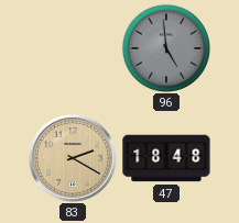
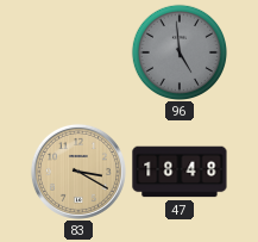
83: 2:20 -> 3:20 (78, 172)
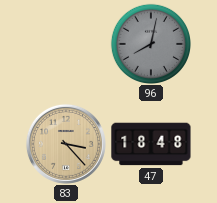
96: 4:59 -> 8:02 (150, 43)
83: 3:20 -> 3:23 (66, 144)
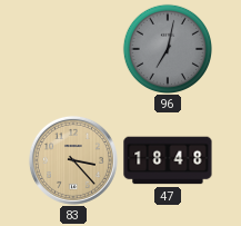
96: 8:02 -> 7:02 (167, 48)
